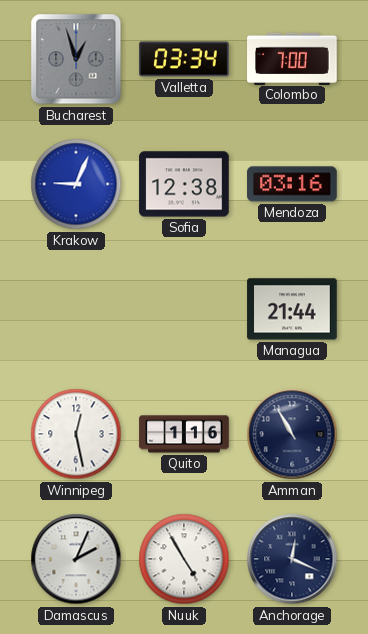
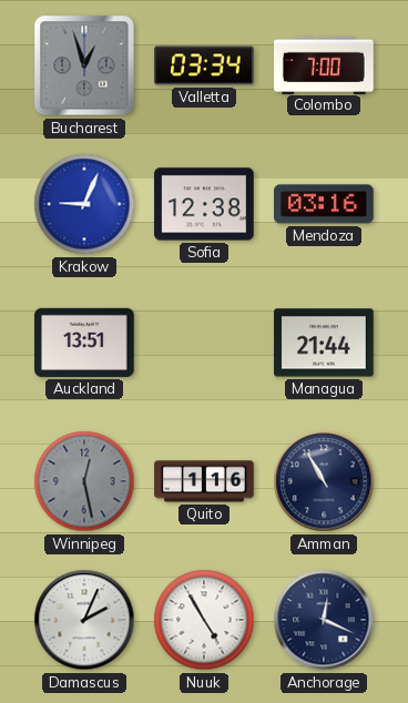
Auckland: none -> 13:51 (84, 343)
Winnipeg dial: white -> grey (84, 481)
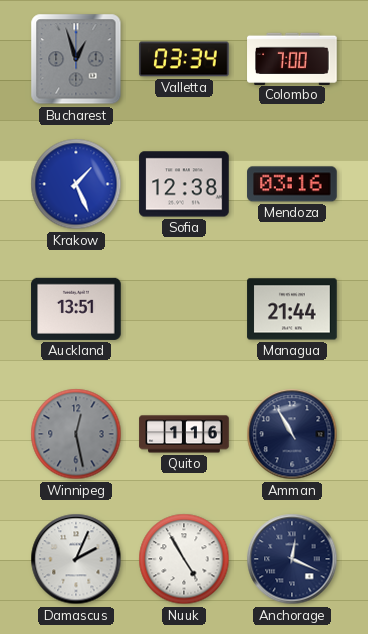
Krakow: 9:04 -> 1:26 (76, 184)
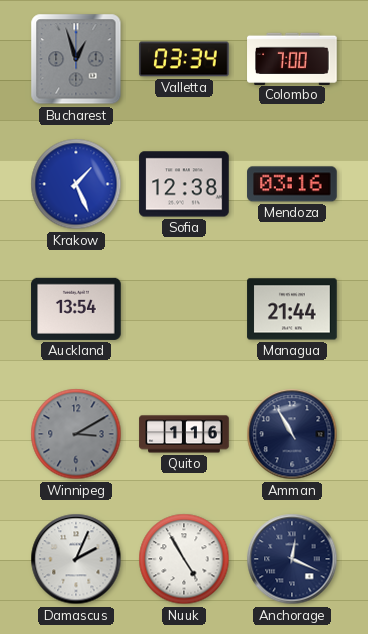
Auckland: 13:51 -> 13:54 (76, 309)
Winnipeg: 12:28 -> 3:10 (76, 434)
